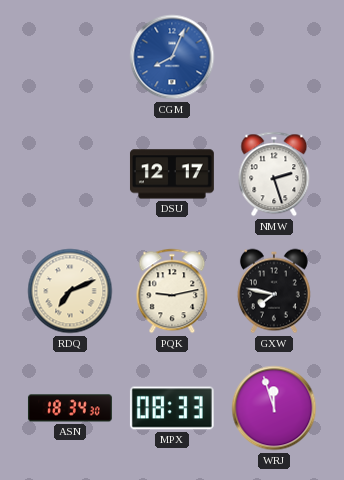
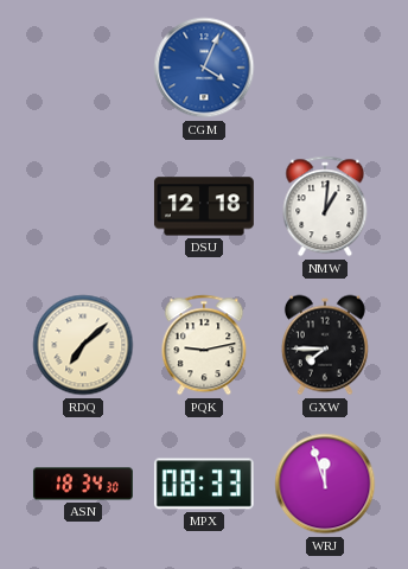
CGM: 8:04 -> 4:04 (204, 68)
DSU: 12:17 -> 12:18 (204, 206)
NMW: 2:27 -> 1:01 (325, 206)
RDQ: 7:11 -> 7:08 (83, 345)
GXW: 7:47 -> 7:45 (325, 345)
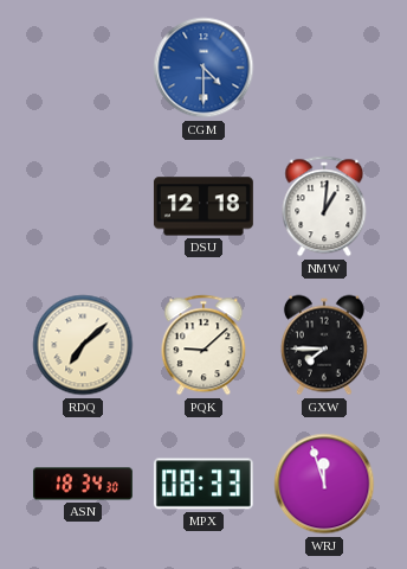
CGM: 4:04 -> 4:30 (204, 68)
PQK: 9:13 -> 9:08 (204, 345)
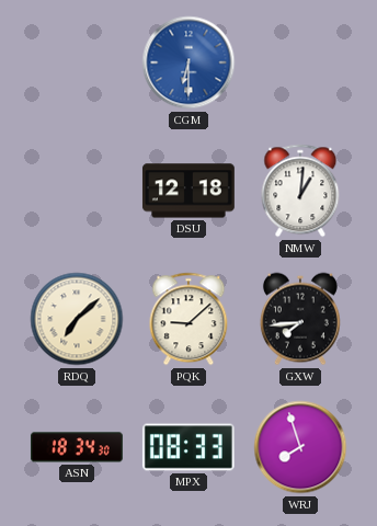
CGM: 4:30 -> 6:30 (188, 62)
GXW: 7:45 -> 7:44 (300, 319)
WRJ: 11:57 -> 7:57 (300, 447)
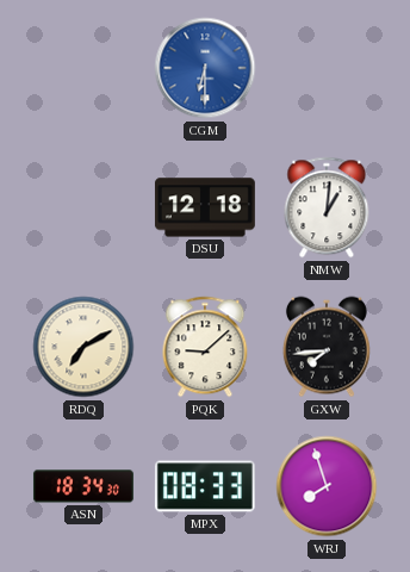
RDQ: 7:08 -> 7:10 (83, 347)
